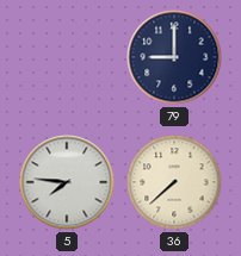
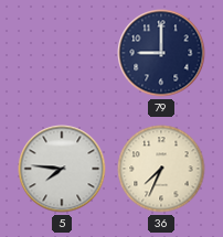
36: 7:38 -> 7:34 (161, 169)
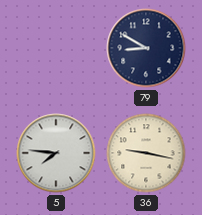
79: 9:00 -> 8:50 (146, 48)
36: 7:34 -> 9:17 (146, 153)
